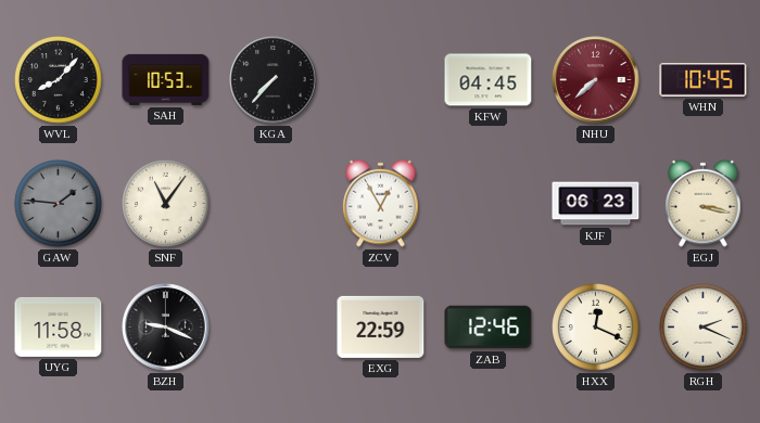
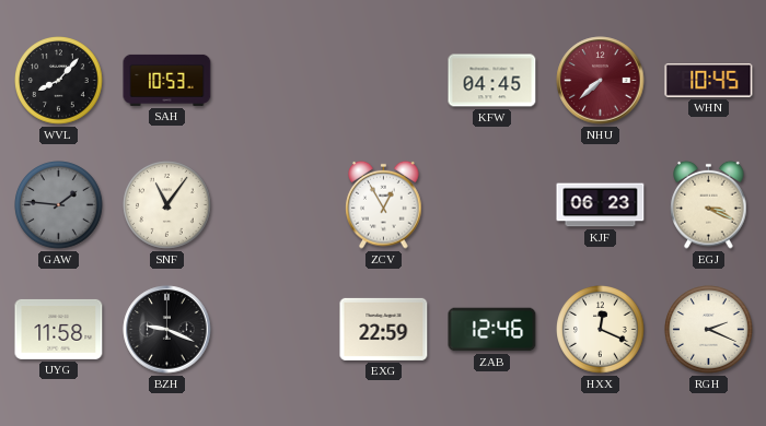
KGA: 7:37 -> none (274, 80)
EGJ: 3:17 -> 3:19 (709, 204)
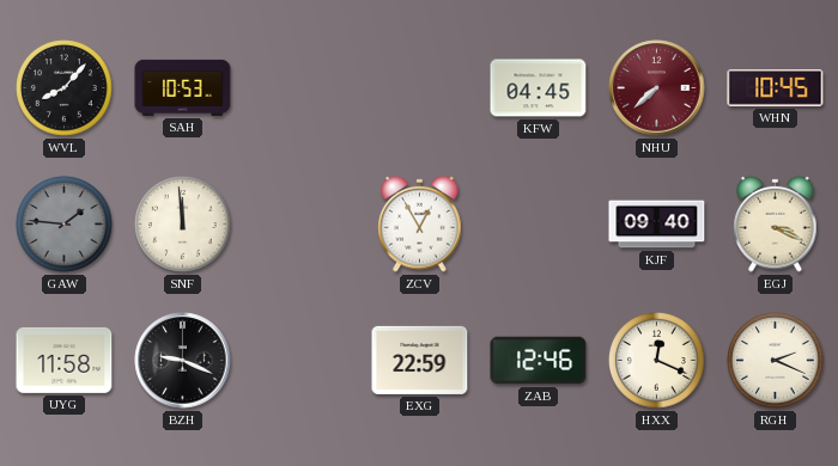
SNF: 11:06 -> 11:59 (183, 225)
KJF: 06:23 -> 09:40 (657, 225)
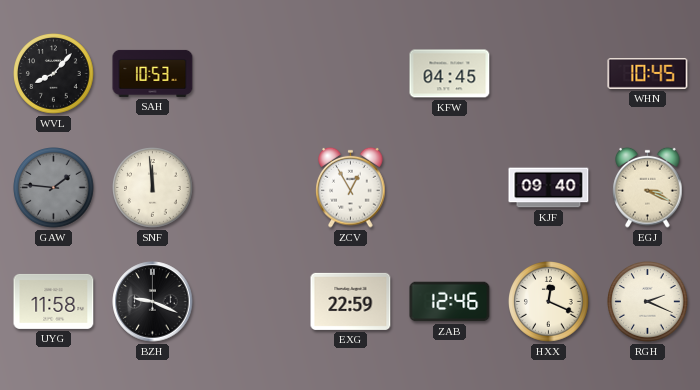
NHU: 7:38 -> none (657, 88)
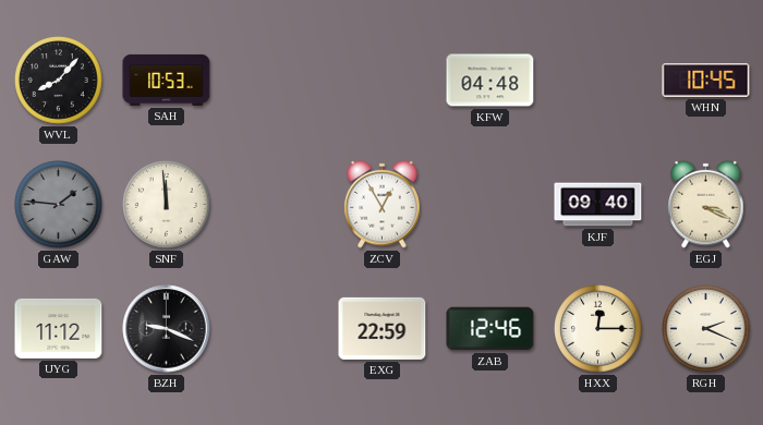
KFW: 04:45 -> 04:48 (491, 81)
UYG: 11:58 -> 11:12 (59, 328)
HXX: 12:19 -> 12:15 (598, 329)
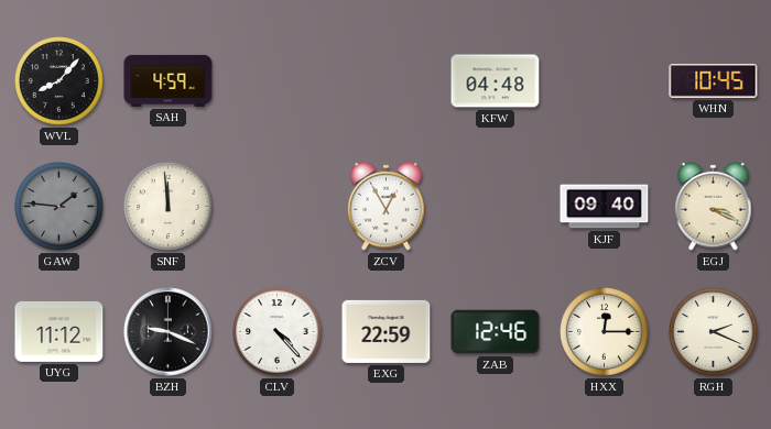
SAH: 10:53 -> 4:59 (169, 80)
CLV: none -> 4:23 (278, 332)
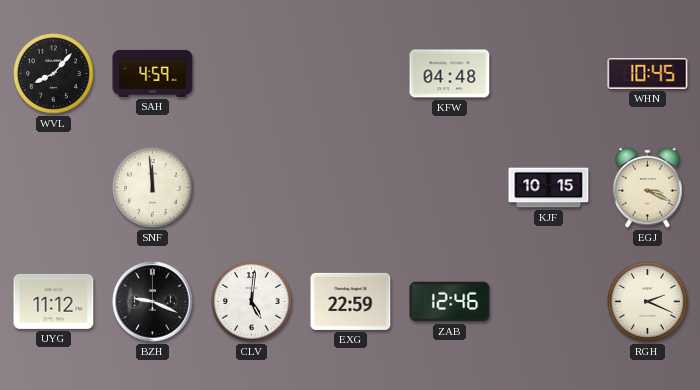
GAW: 1:46 -> none (59, 207)
ZCV: 12:55 -> none (387, 206)
KJF: 09:40 -> 10:15 (549, 188)
CLV: 4:23 -> 5:01 (252, 302)
HXX: 12:15 -> none (605, 332)
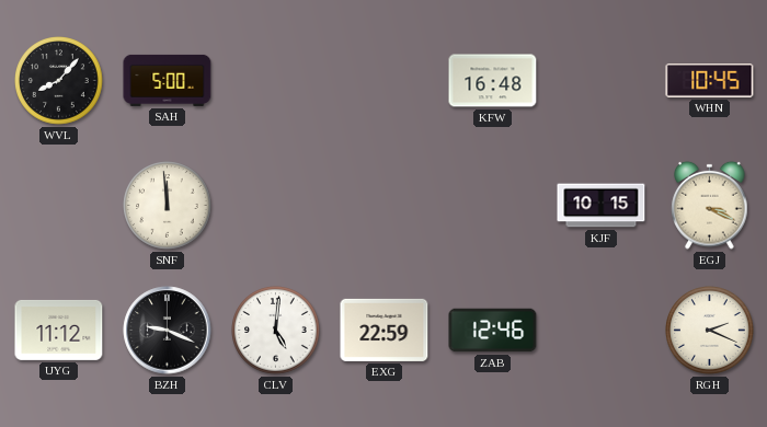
SAH: 4:59 -> 5:00 (168, 80)
KFW: 04:48 -> 16:48 (493, 81)
